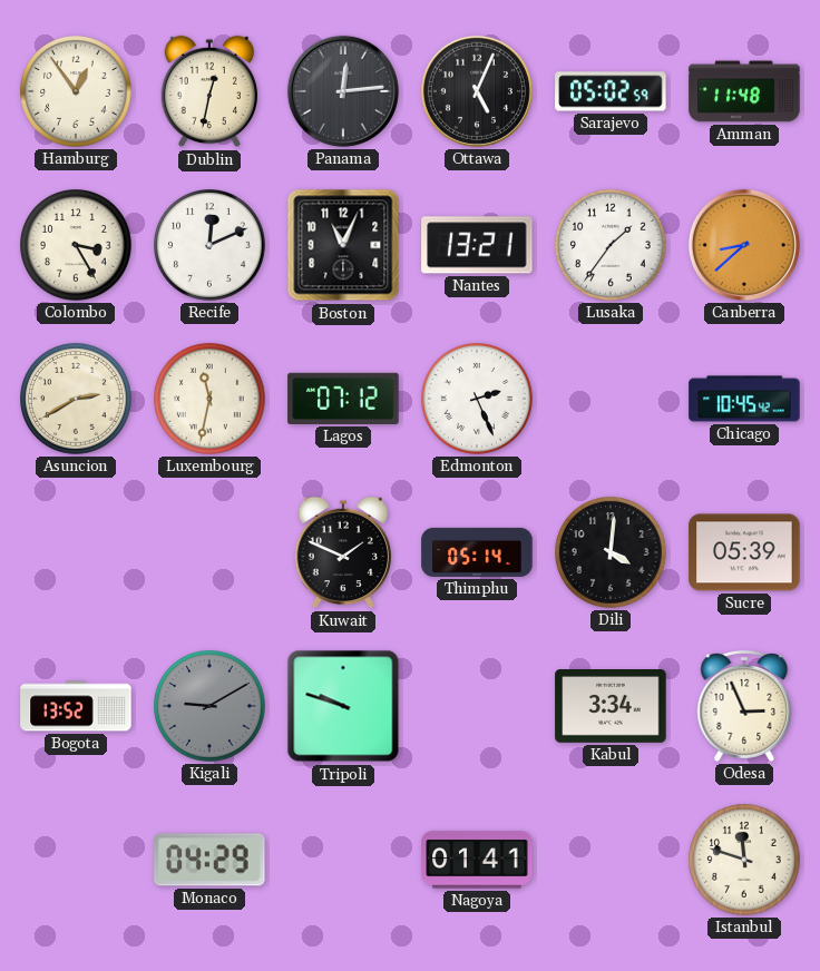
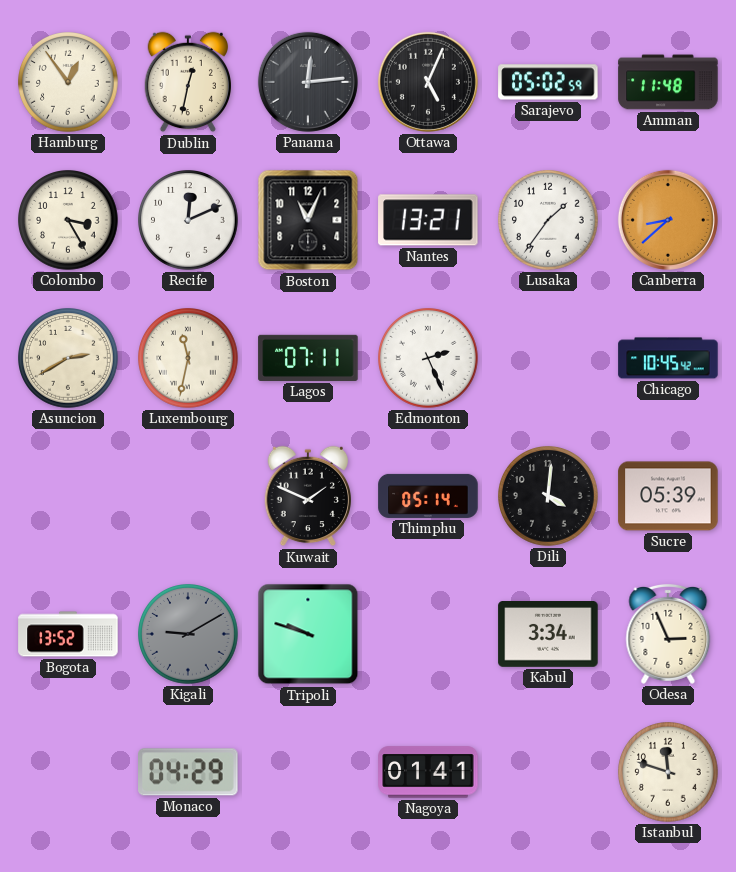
Lagos: 07:12 -> 07:11 (308, 358)
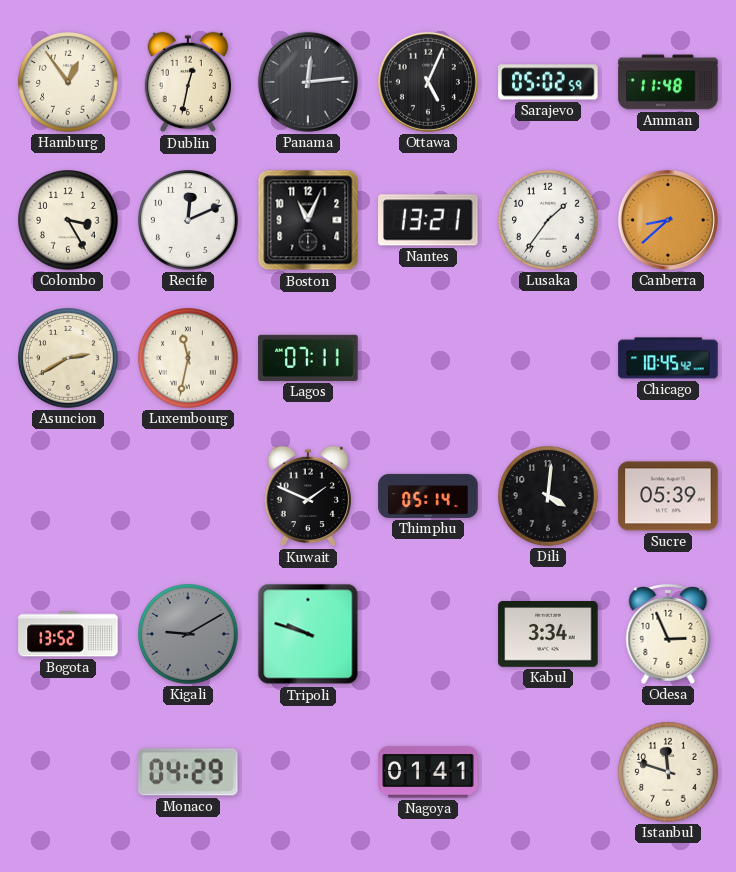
Edmonton: 2:26 -> none (429, 359)
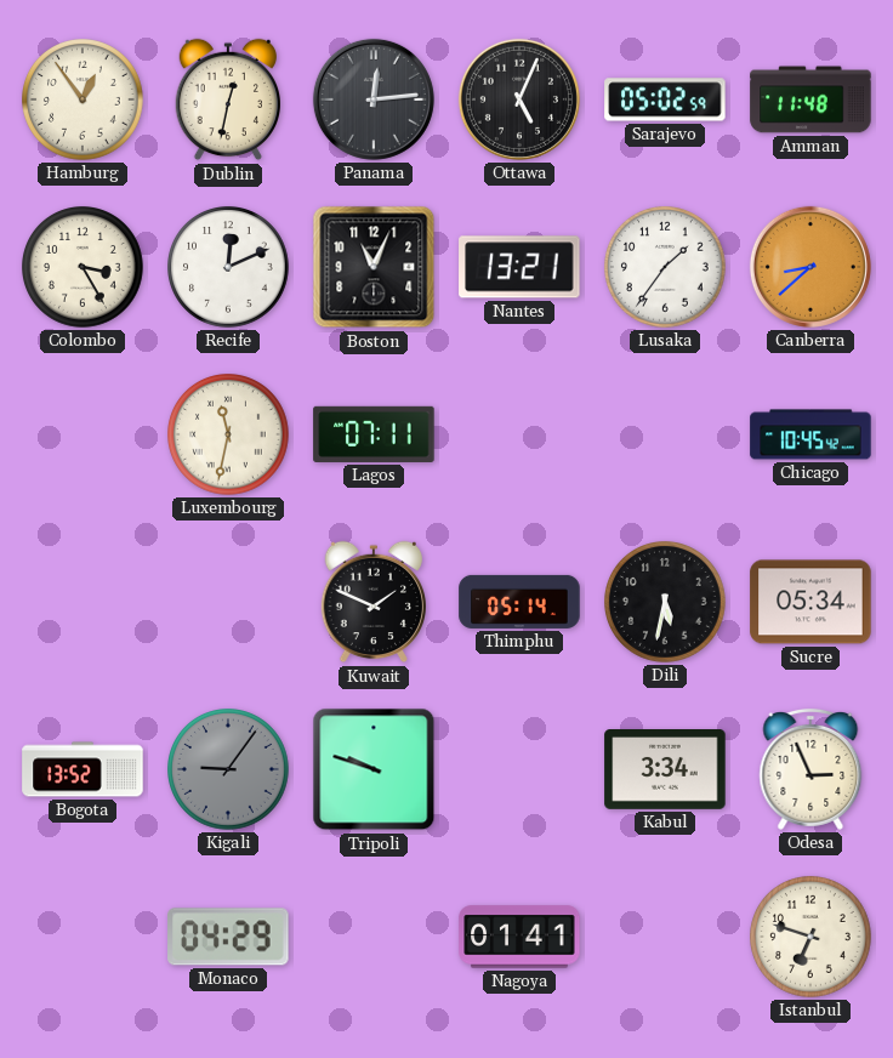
Asuncion: 2:40 -> none (69, 359)
Dili: 4:01 -> 5:32 (666, 603)
Sucre: 05:39 -> 05:34 (810, 602)
Kigali: 9:10 -> 9:06 (229, 770)
Istanbul: 11:48 -> 6:48 (812, 938)
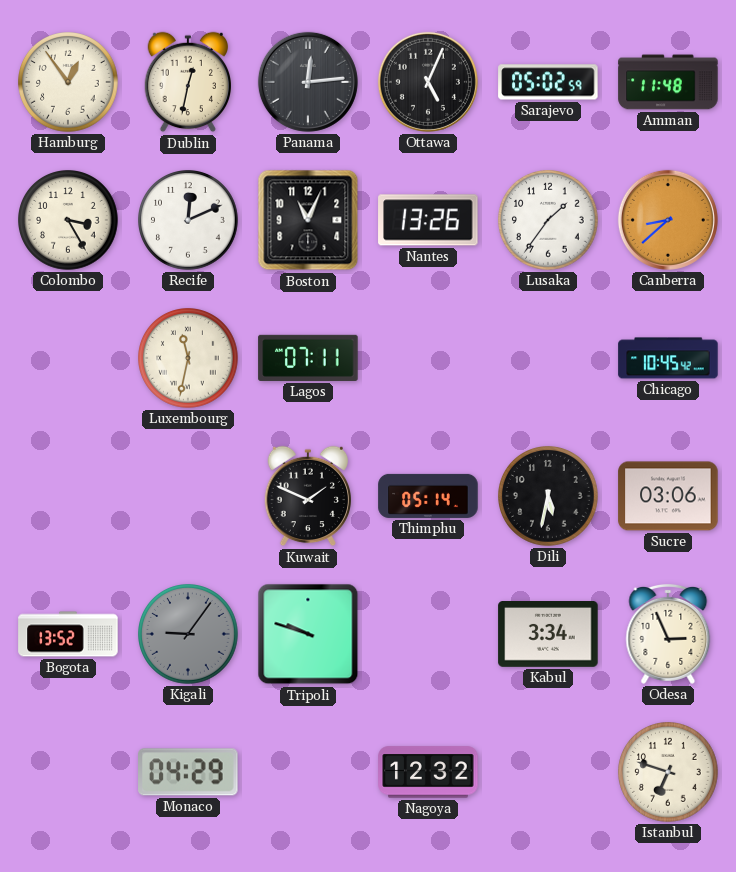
Nantes: 13:21 -> 13:26 (428, 220)
Sucre: 05:34 -> 03:06 (668, 496)
Nagoya: 01:41 -> 12:32 (428, 772)
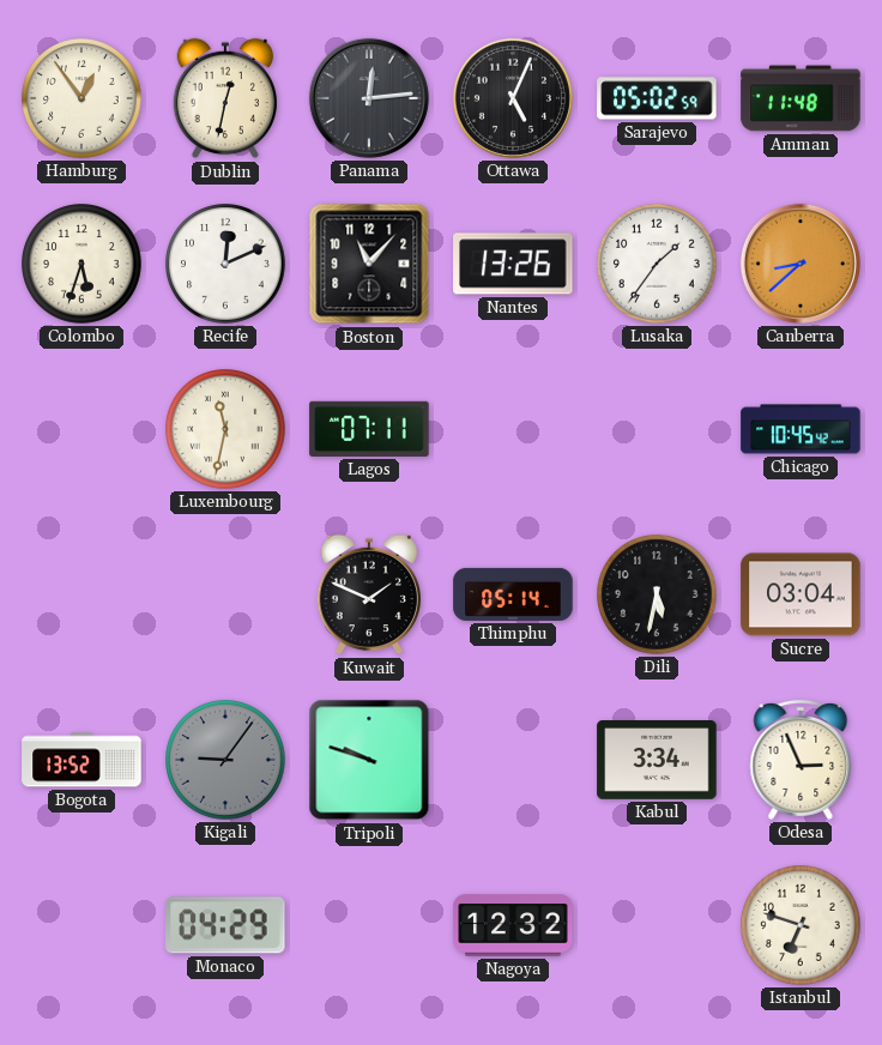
Colombo: 3:25 -> 5:33 (83, 265)
Boston: 11:04 -> 11:07 (369, 264)
Sucre: 03:06 -> 03:04 (801, 594)
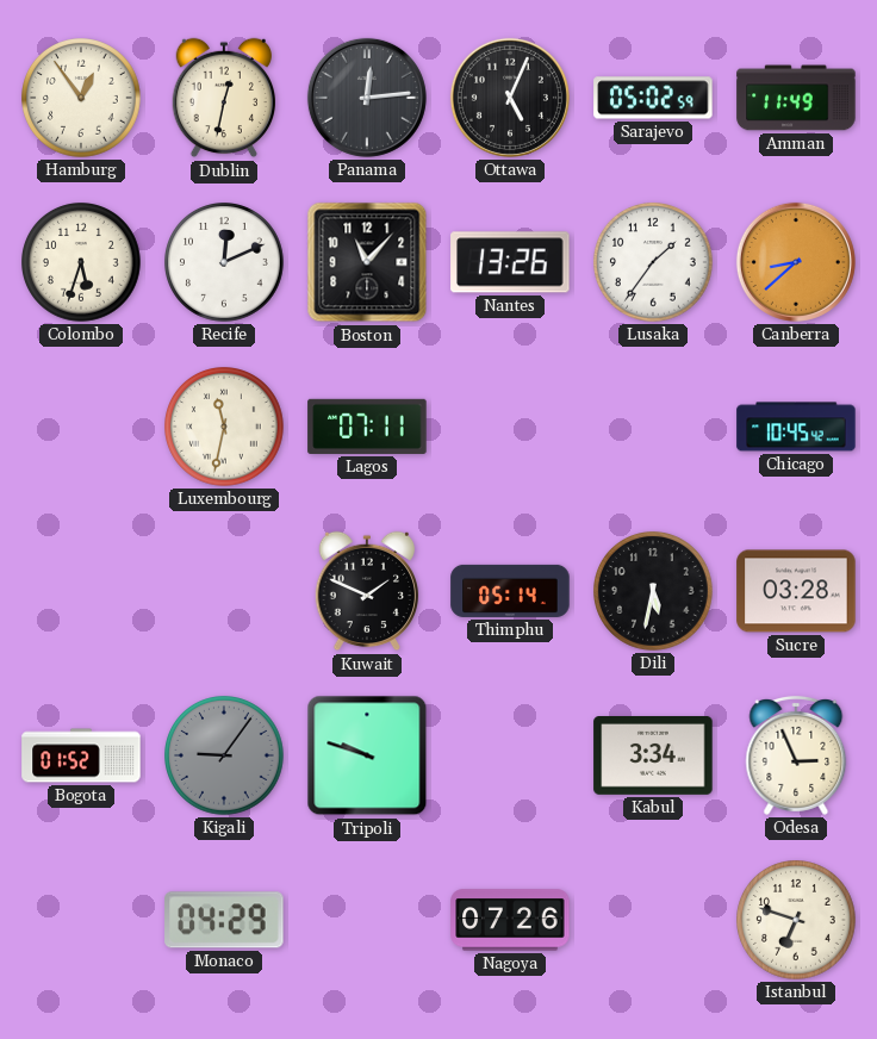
Amman: 11:48 -> 11:49 (796, 98)
Sucre: 03:04 -> 03:28 (796, 591)
Bogota: 13:52 -> 01:52 (81, 755)
Nagoya: 12:32 -> 07:26 (510, 920)
